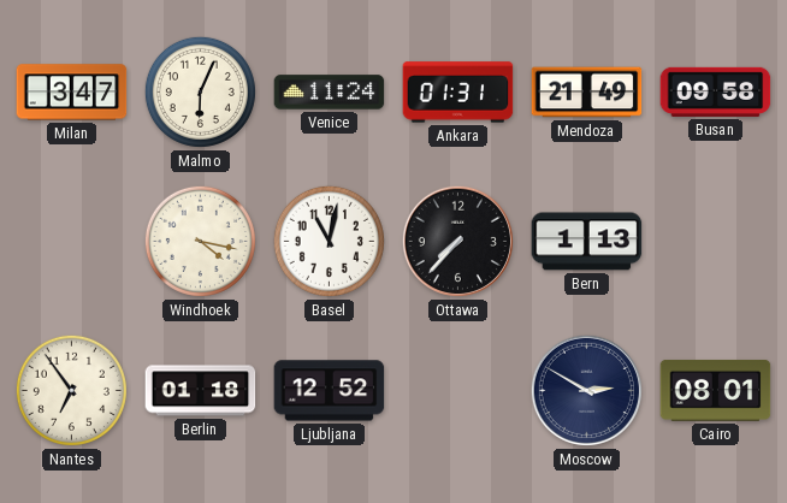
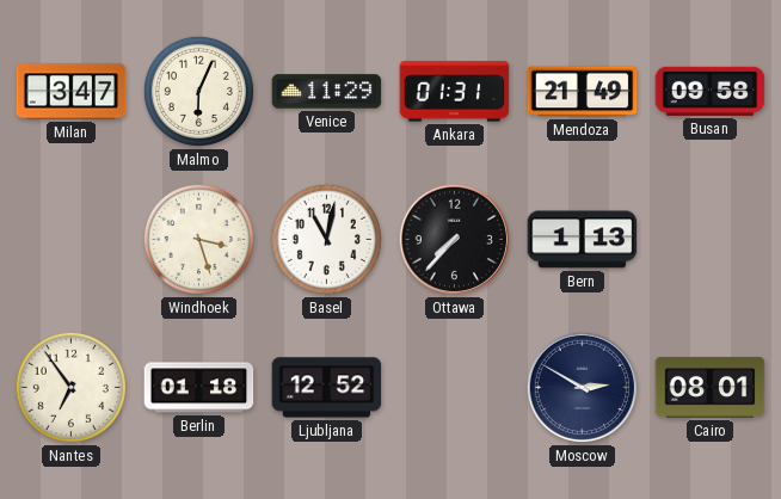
Venice: 11:24 -> 11:29 (327, 92)
Windhoek: 4:17 -> 3:27 (198, 239)
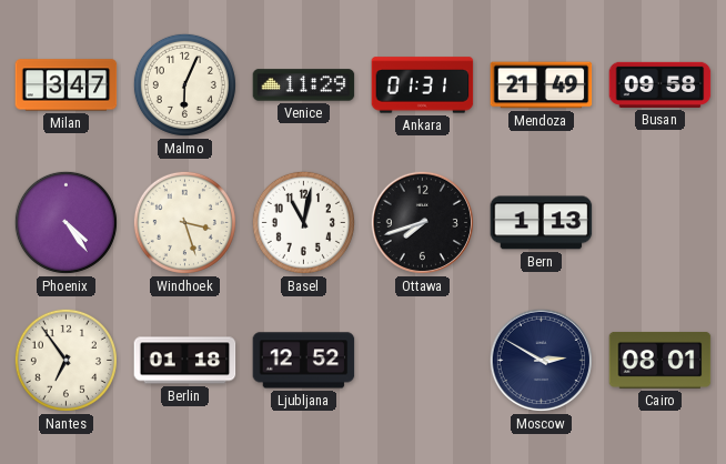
Phoenix: none -> 4:24 (65, 222)
Ottawa: 7:37 -> 7:42 (422, 222)
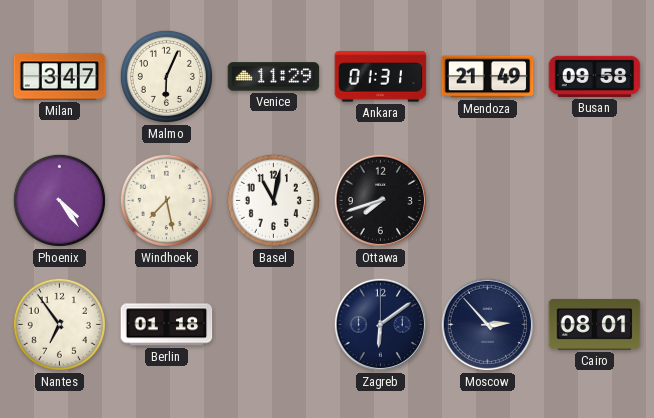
Windhoek: 3:27 -> 7:28 (166, 200)
Bern: 1:13 -> none (542, 223)
Ljubljana: 12:52 -> none (304, 361)
Zagreb: none -> 6:09 (380, 324)
Moscow: 2:50 -> 2:53 (487, 324)
